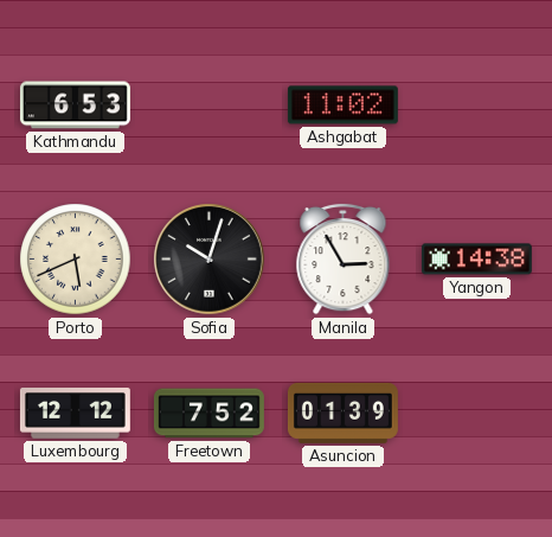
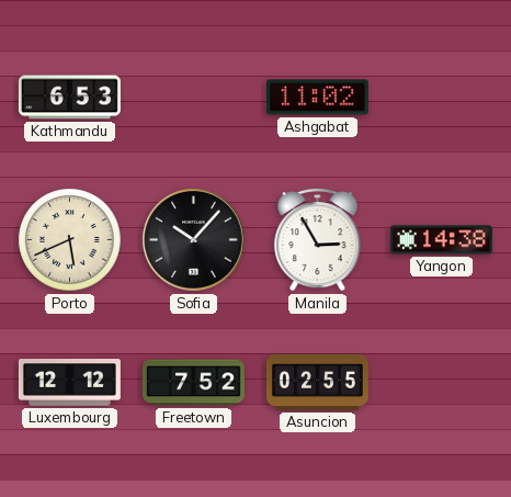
Sofia: 10:03 -> 10:07 (194, 240)
Asuncion: 01:39 -> 02:55 (317, 382)
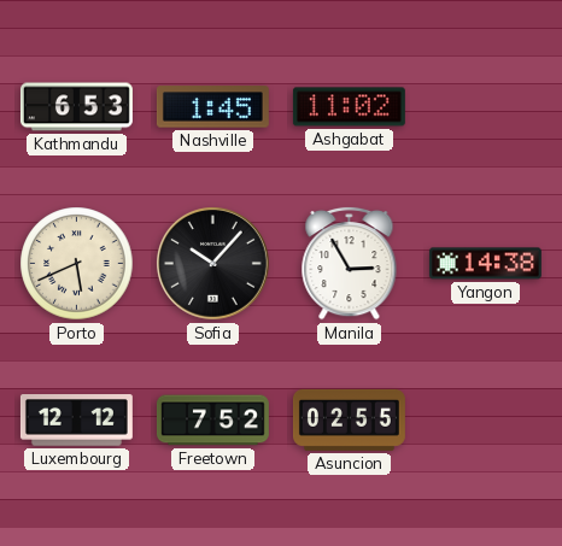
Nashville: none -> 1:45 (212, 107)
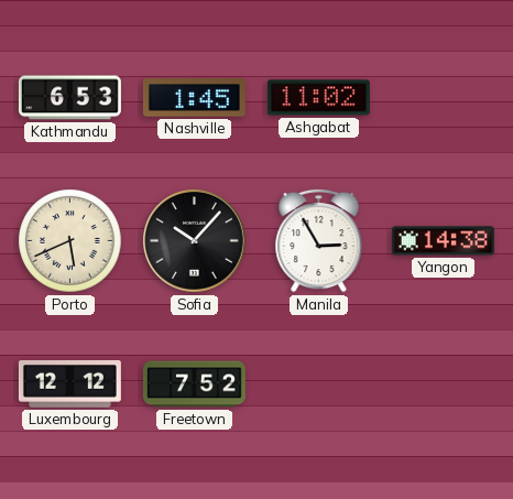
Asuncion: 02:55 -> none (349, 419)
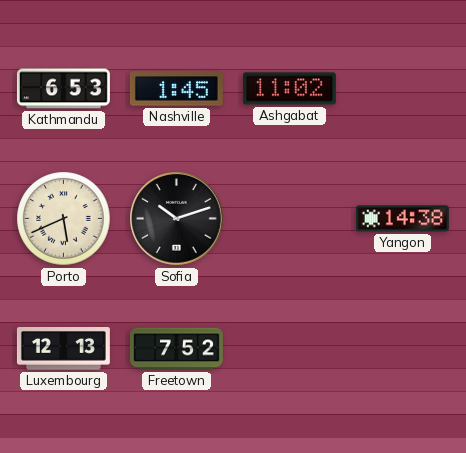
Sofia: 10:07 -> 10:12 (177, 219)
Manila: 2:55 -> none (319, 240)
Luxembourg: 12:12 -> 12:13 (63, 349)
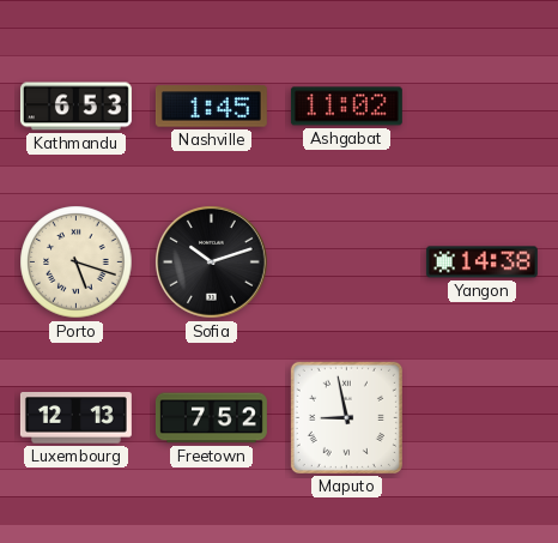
Porto: 5:41 -> 5:18 (77, 263)
Maputo: none -> 8:58 (346, 417)
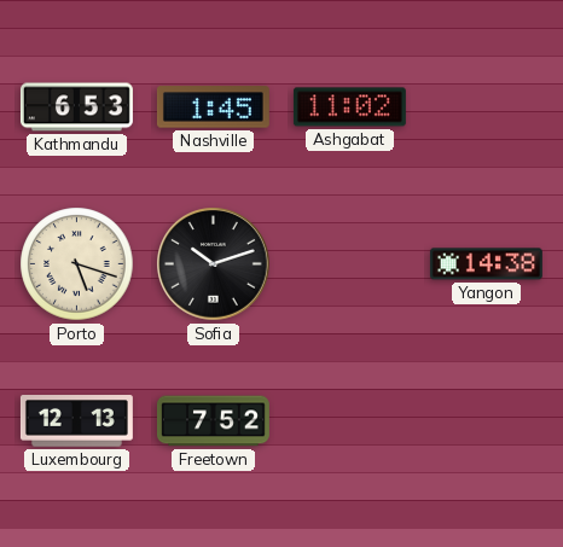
Maputo: 8:58 -> none (346, 417)
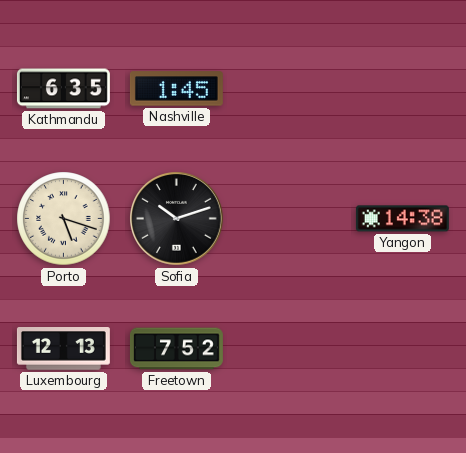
Kathmandu: 6:53 -> 6:35 (63, 89)
Ashgabat: 11:02 -> none (349, 107)
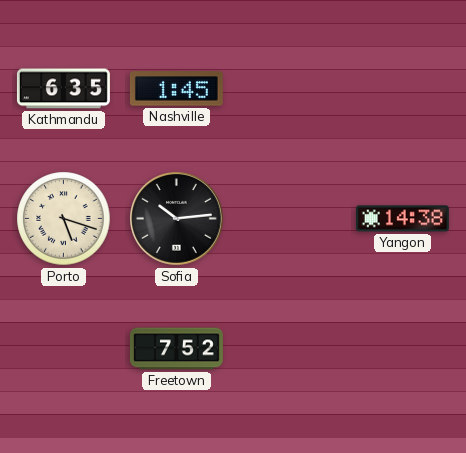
Sofia: 10:12 -> 10:14 (177, 219)
Luxembourg: 12:13 -> none (63, 349)
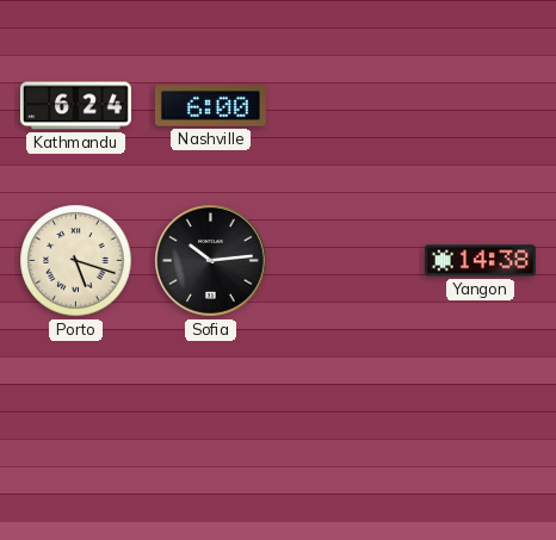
Kathmandu: 6:35 -> 6:24 (75, 106)
Nashville: 1:45 -> 6:00 (210, 106)
Freetown: 7:52 -> none (176, 349)
